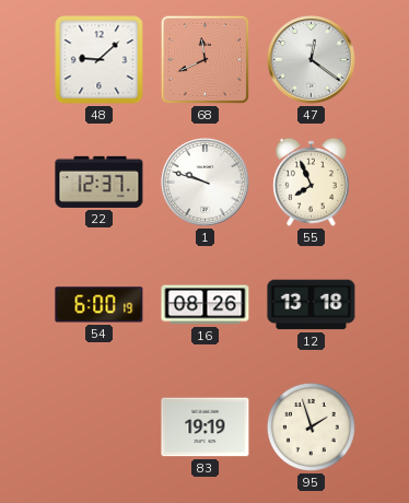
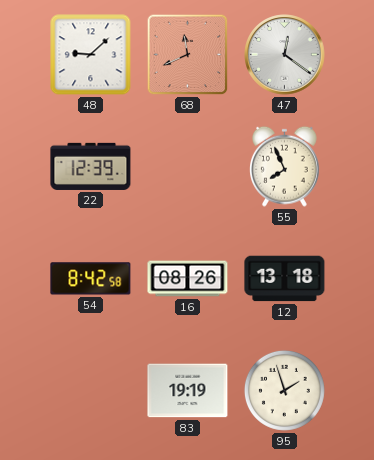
22: 12:37 -> 12:39 (91, 166)
1: 9:48 -> none (206, 183)
54: 6:00 -> 8:42 (91, 279)
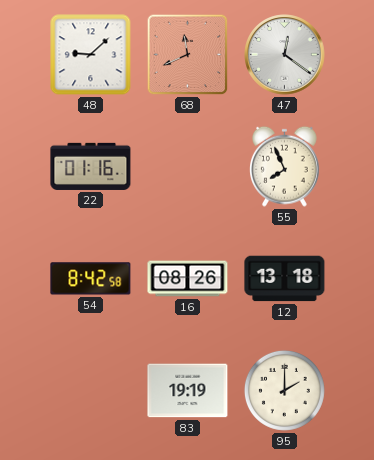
22: 12:39 -> 01:16 (91, 166)
95: 1:57 -> 2:00 (284, 390)
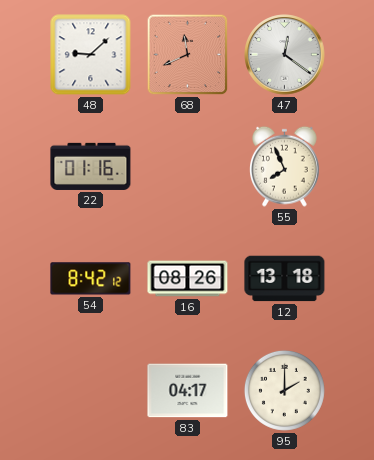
54: 8:42:58 -> 8:42:12 (91, 279)
83: 19:19 -> 04:17 (188, 391)
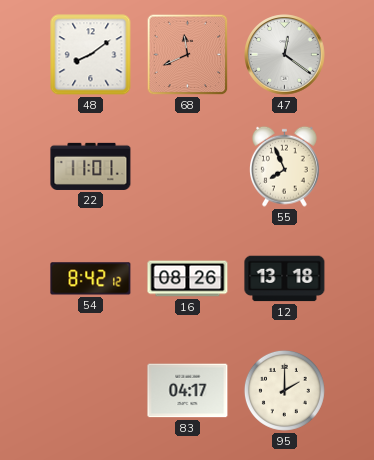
48: 9:08 -> 8:09 (91, 55)
22: 01:16 -> 11:01 (91, 166)
